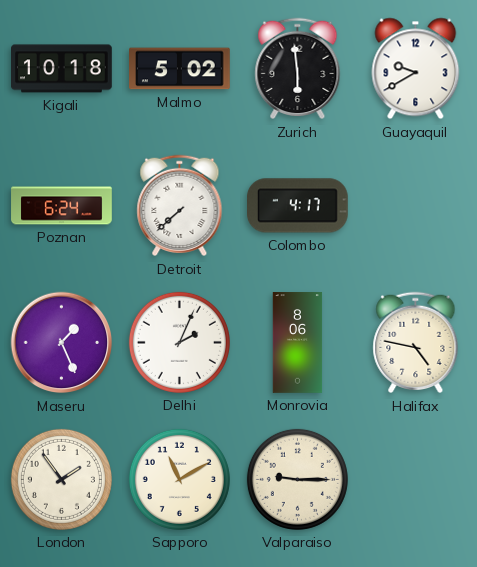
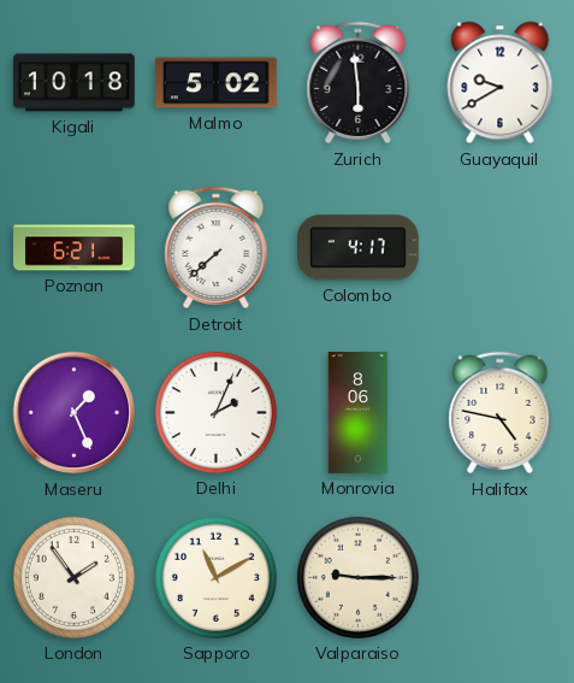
Poznan: 6:24 -> 6:21 (75, 248)
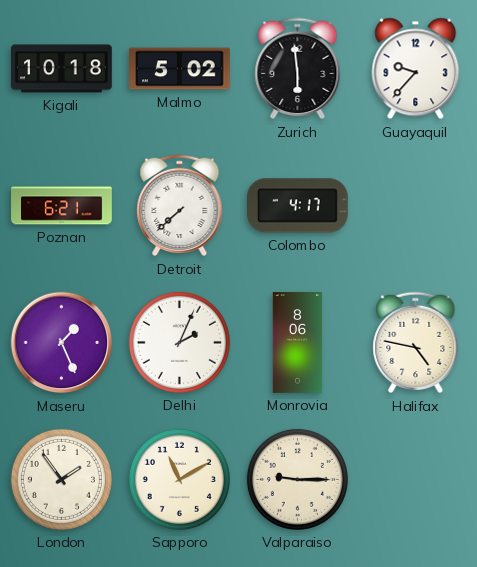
Guayaquil: 9:40 -> 9:37 (416, 69)
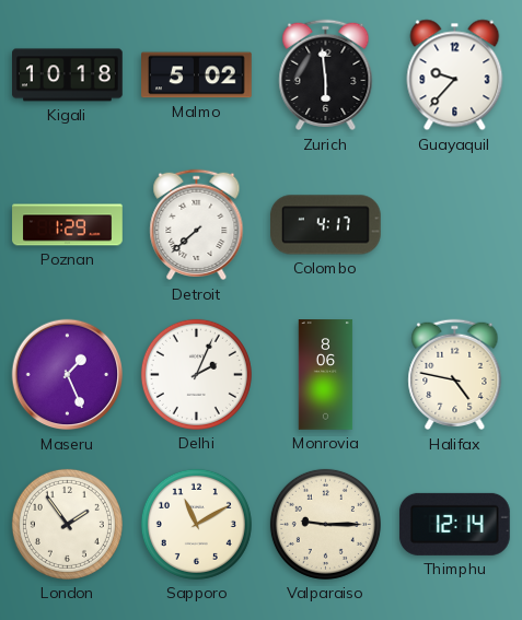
Poznan: 6:21 -> 1:29 (68, 225)
Thimphu: none -> 12:14 (454, 524)
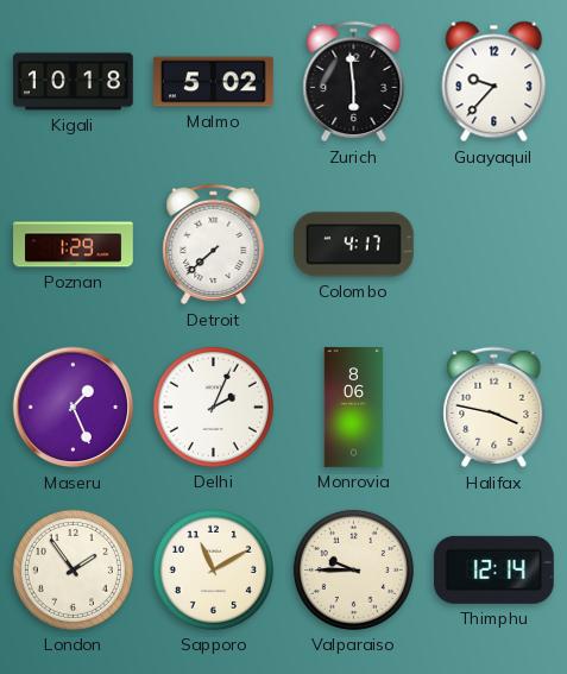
Halifax: 4:47 -> 3:47 (494, 408)
Valparaiso: 9:15 -> 9:45 (353, 569)
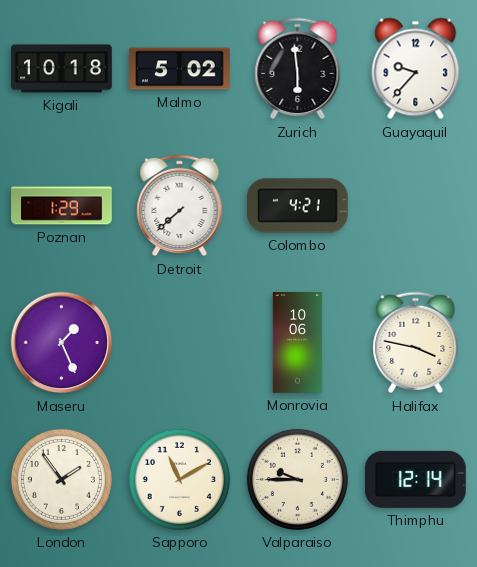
Colombo: 4:17 -> 4:21 (298, 206)
Delhi: 2:04 -> none (213, 407)
Monrovia: 8:06 -> 10:06 (298, 343)
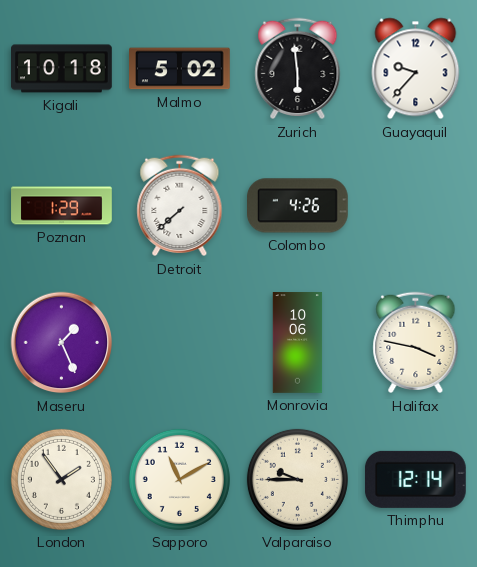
Colombo: 4:21 -> 4:26 (298, 206)
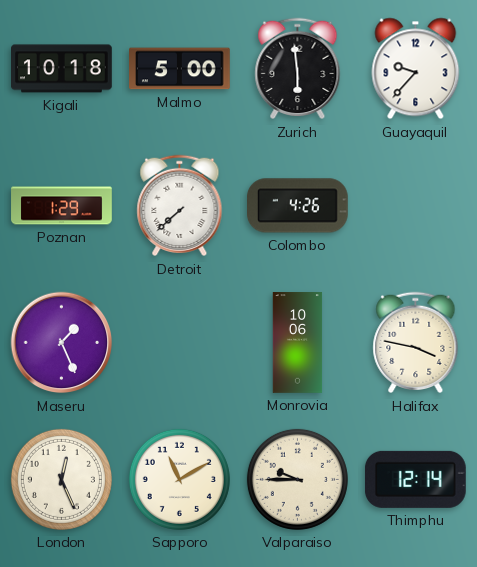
Malmo: 5:02 -> 5:00 (180, 69)
London: 1:54 -> 12:26 (61, 479)
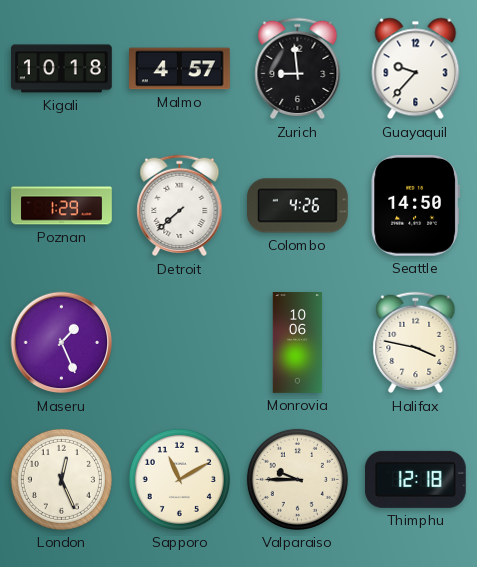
Malmo: 5:00 -> 4:57 (180, 69)
Zurich: 5:59 -> 8:59 (298, 69)
Seattle: none -> 14:50 (415, 205)
Thimphu: 12:14 -> 12:18 (415, 479)
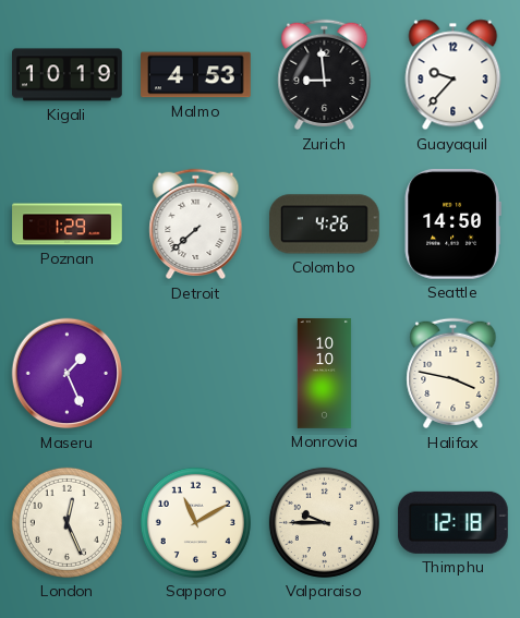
Kigali: 10:18 -> 10:19 (68, 75)
Malmo: 4:57 -> 4:53 (196, 75)
Monrovia: 10:06 -> 10:10 (325, 374)
